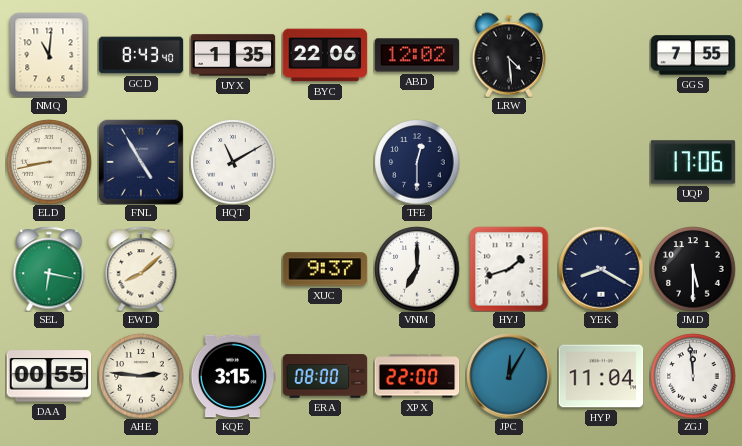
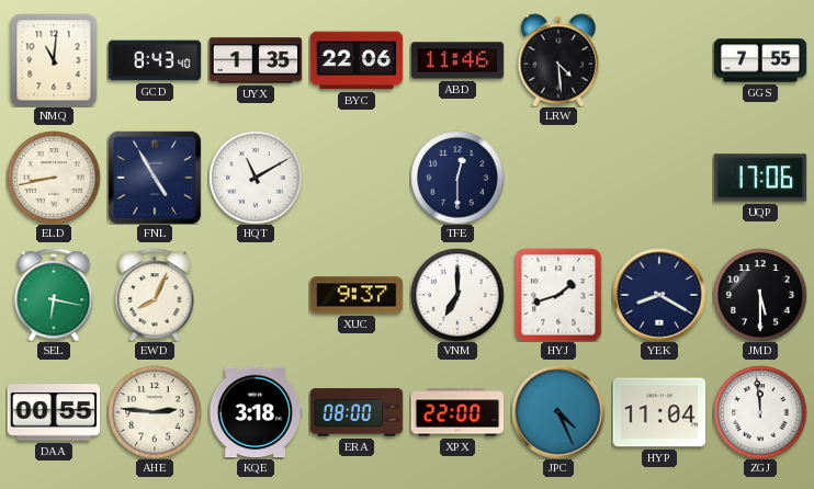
ABD: 12:02 -> 11:46 (457, 60)
EWD: 8:08 -> 8:04 (155, 295)
KQE: 3:15 -> 3:18 (256, 412)
JPC: 12:05 -> 4:26 (558, 412)
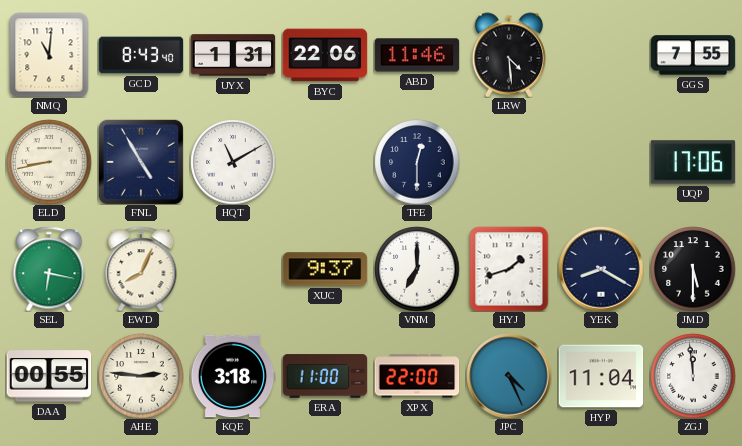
UYX: 1:35 -> 1:31 (233, 55)
ERA: 08:00 -> 11:00 (325, 376)
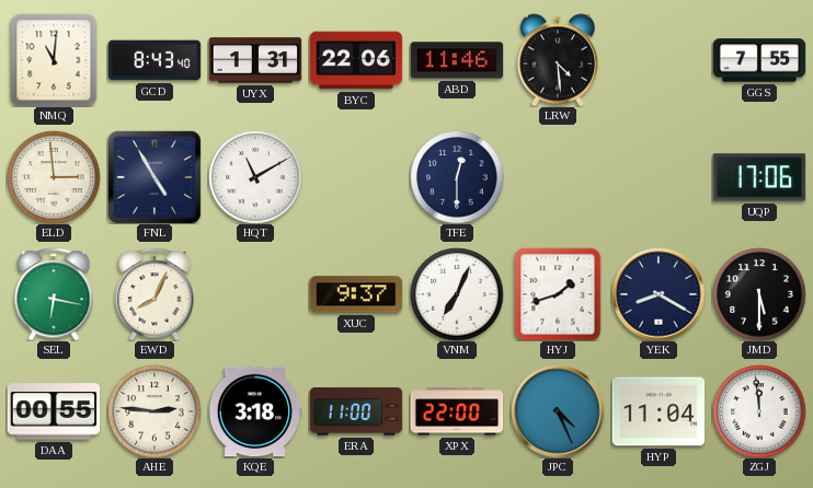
ELD: 8:43 -> 2:59 (54, 177)
VNM: 7:00 -> 7:04 (457, 294)
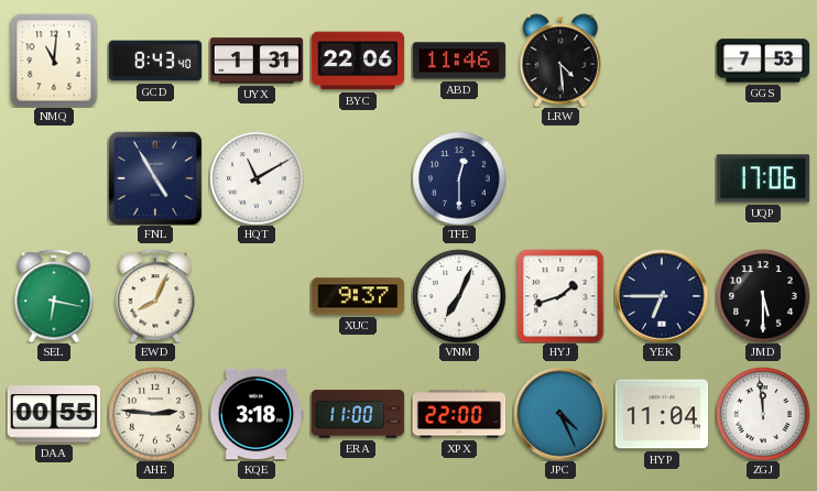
GGS: 7:55 -> 7:53 (763, 61)
ELD: 2:59 -> none (54, 177)
YEK: 8:20 -> 6:45 (662, 296)
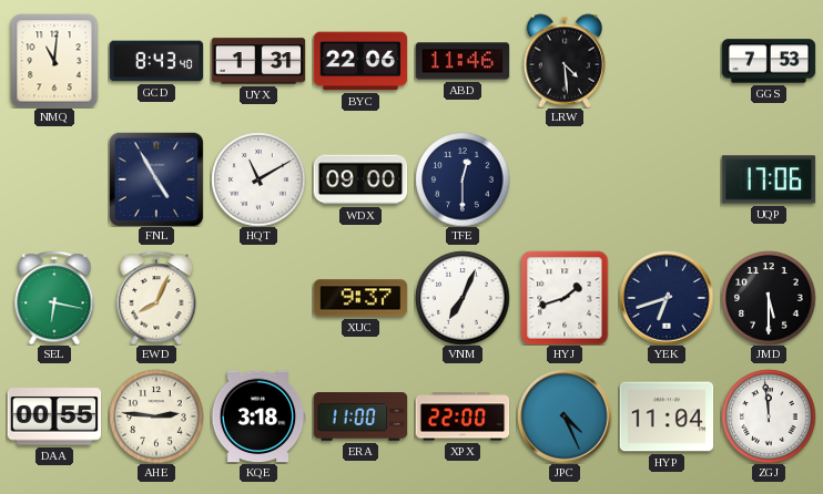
WDX: none -> 09:00 (360, 179)
YEK: 6:45 -> 6:42 (667, 298)
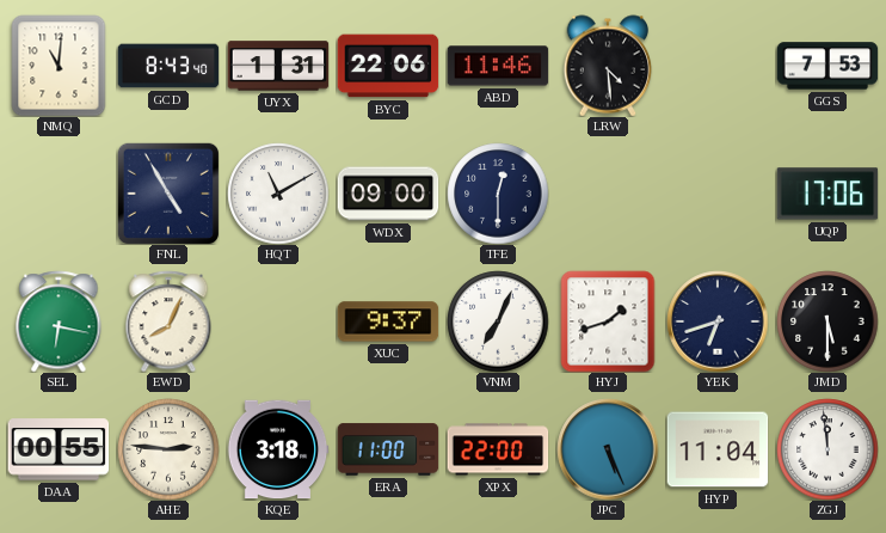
JPC: 4:26 -> 5:26 (608, 449)
